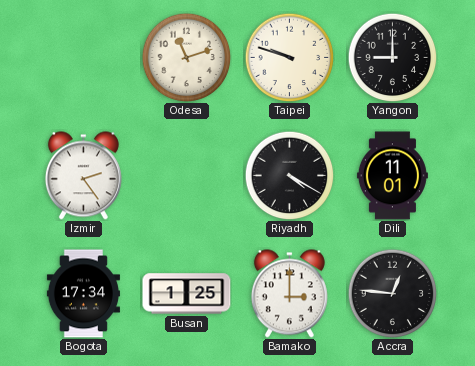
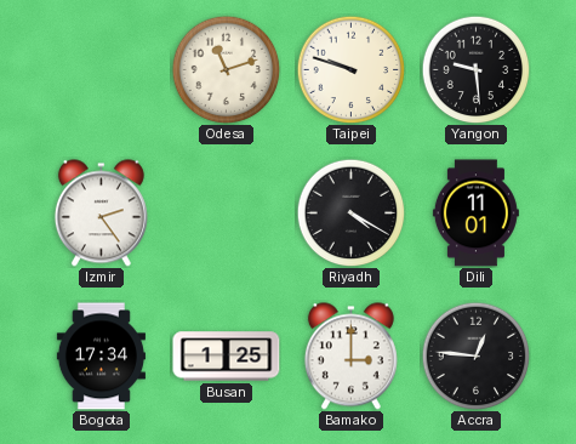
Yangon: 9:00 -> 9:29 (475, 69)
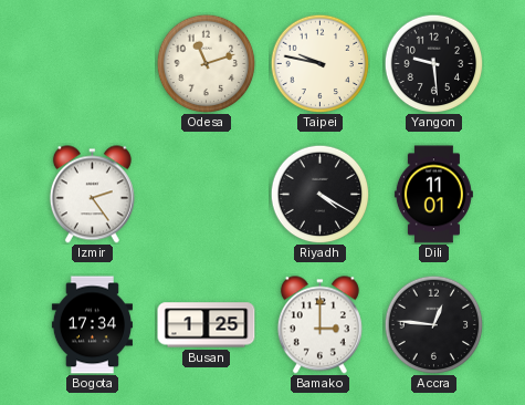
Taipei: 9:48 -> 9:47 (319, 63)
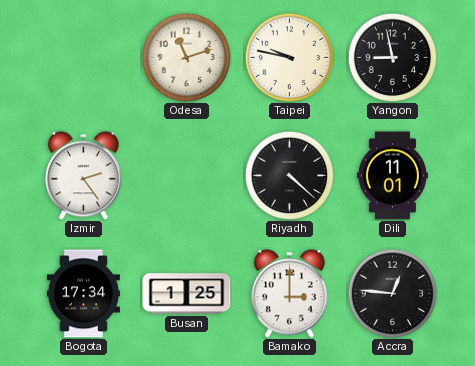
Yangon: 9:29 -> 8:58 (392, 57)
Riyadh: 4:20 -> 4:22 (289, 175)
